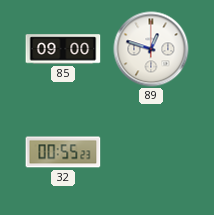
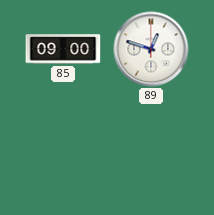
32: 00:55 -> none (63, 152)
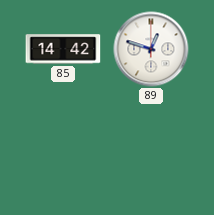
85: 09:00 -> 14:42 (63, 49)
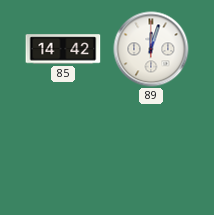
89: 12:48 -> 12:03 (151, 49)
